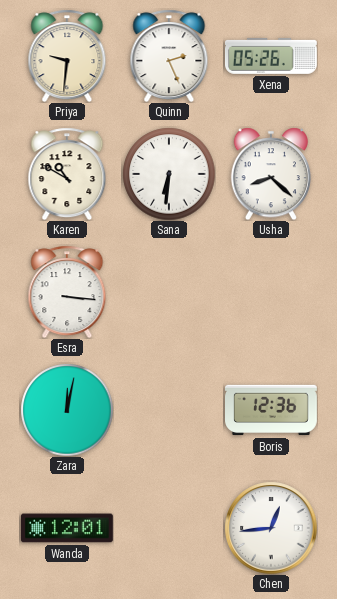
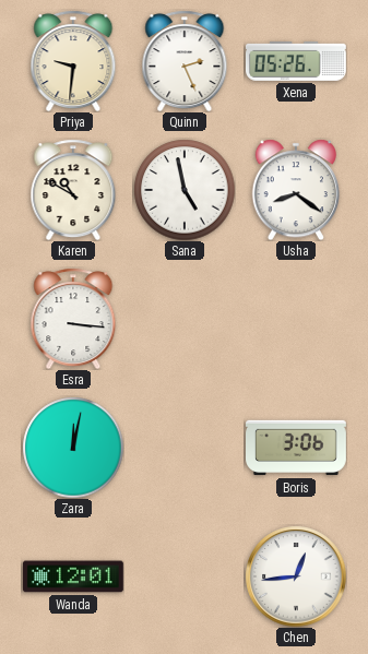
Sana: 6:31 -> 4:58 (185, 190)
Usha: 8:22 -> 8:21 (296, 190)
Boris: 12:36 -> 3:06 (297, 448)
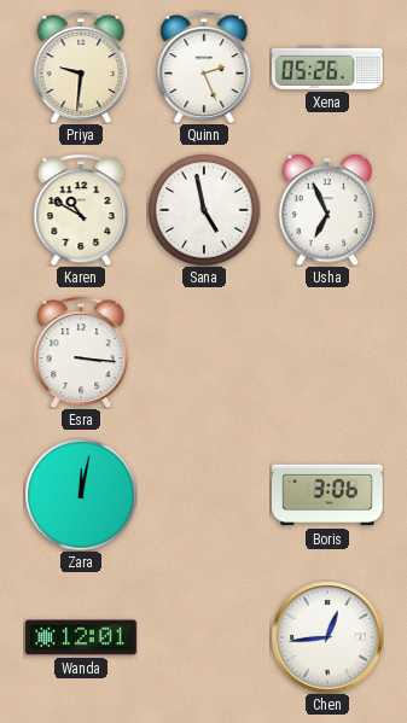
Usha: 8:21 -> 6:56 (327, 210)
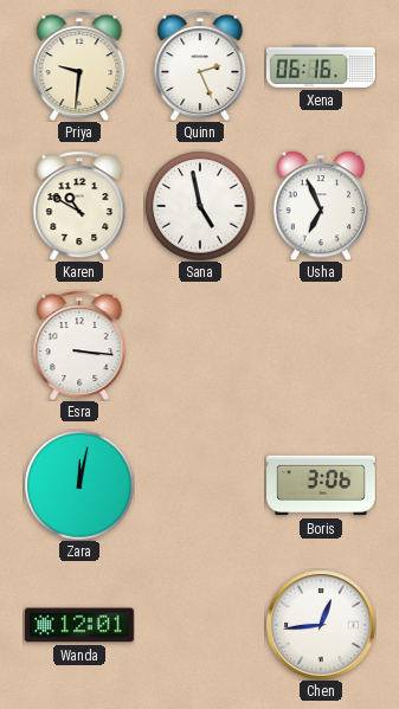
Xena: 05:26 -> 06:16 (321, 66)
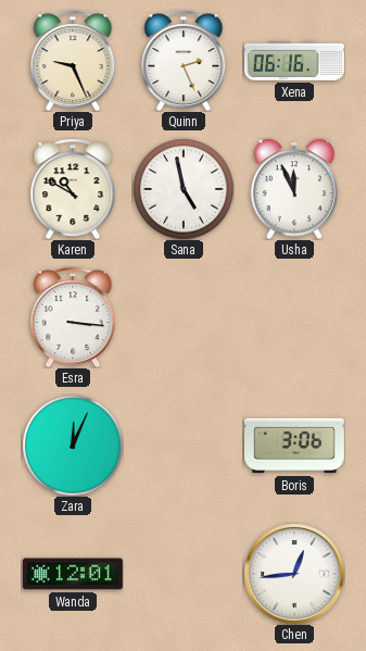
Priya: 9:31 -> 9:26 (73, 61)
Usha: 6:56 -> 11:56 (294, 189)
Zara: 12:02 -> 12:04 (73, 446)
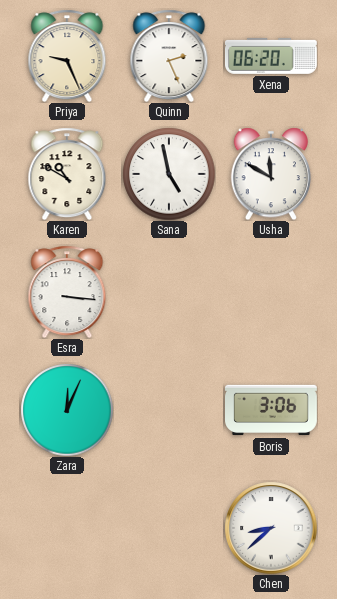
Xena: 06:16 -> 06:20 (271, 56)
Usha: 11:56 -> 11:50 (271, 174)
Wanda: 12:01 -> none (73, 574)
Chen: 12:44 -> 8:38 (271, 528)
